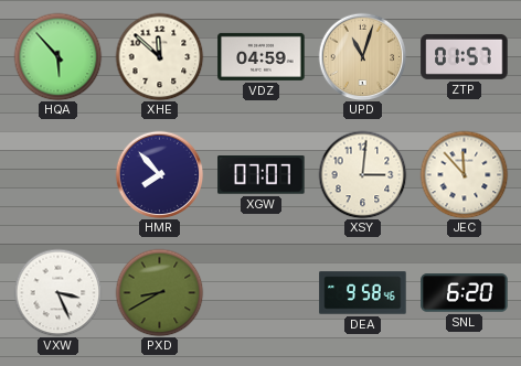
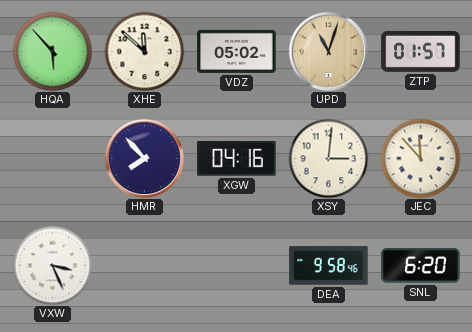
VDZ: 04:59 -> 05:02 (237, 51)
XGW: 07:07 -> 04:16 (237, 159)
PXD: 8:40 -> none (159, 292)
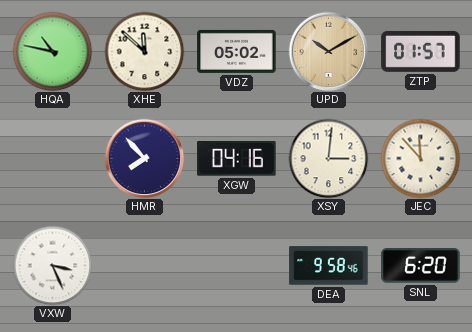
HQA: 5:53 -> 10:47 (52, 51)
UPD: 11:03 -> 10:10 (328, 51)
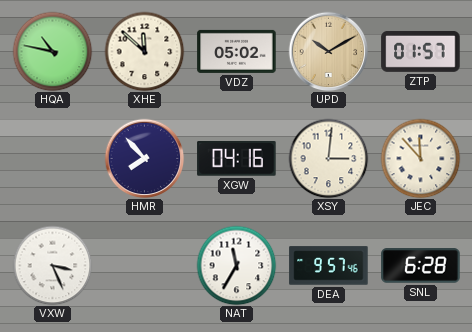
NAT: none -> 11:35 (236, 265)
DEA: 9:58 -> 9:57 (329, 266)
SNL: 6:20 -> 6:28 (421, 266)
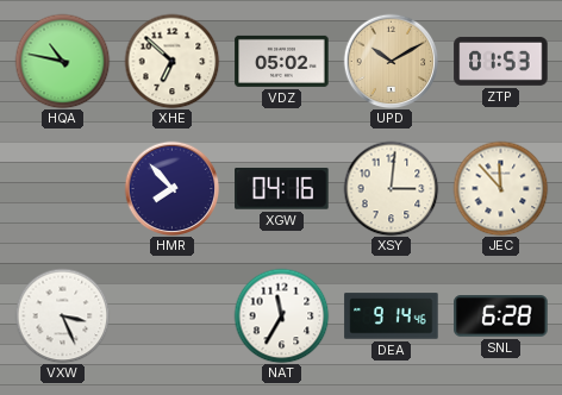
XHE: 11:52 -> 6:52 (171, 61)
ZTP: 01:57 -> 01:53 (501, 61)
DEA: 9:57 -> 9:14 (392, 316)
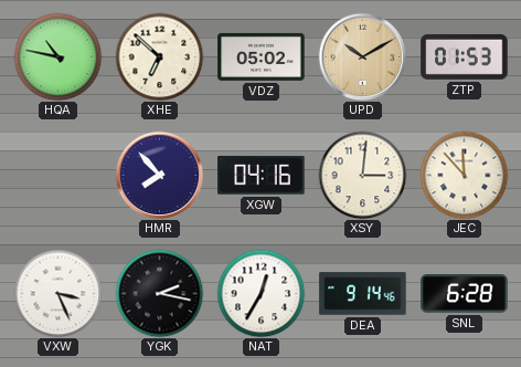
YGK: none -> 2:17 (159, 293)
NAT: 11:35 -> 12:35 (260, 293)
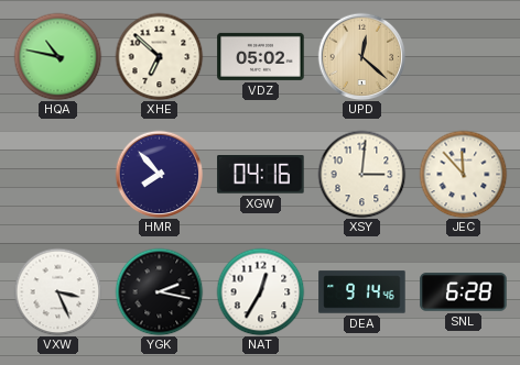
UPD: 10:10 -> 12:22 (361, 56)
ZTP: 01:53 -> none (465, 56)
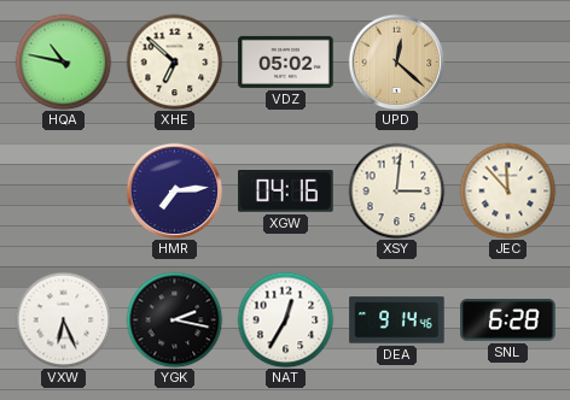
HMR: 7:53 -> 7:14 (174, 190)
VXW: 3:26 -> 6:26 (63, 319)
